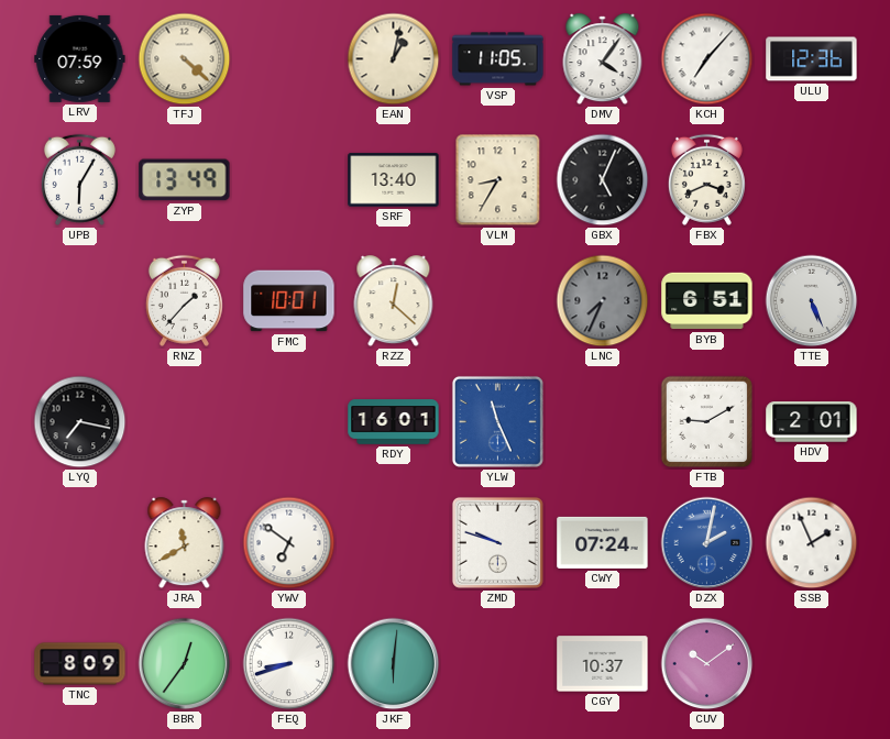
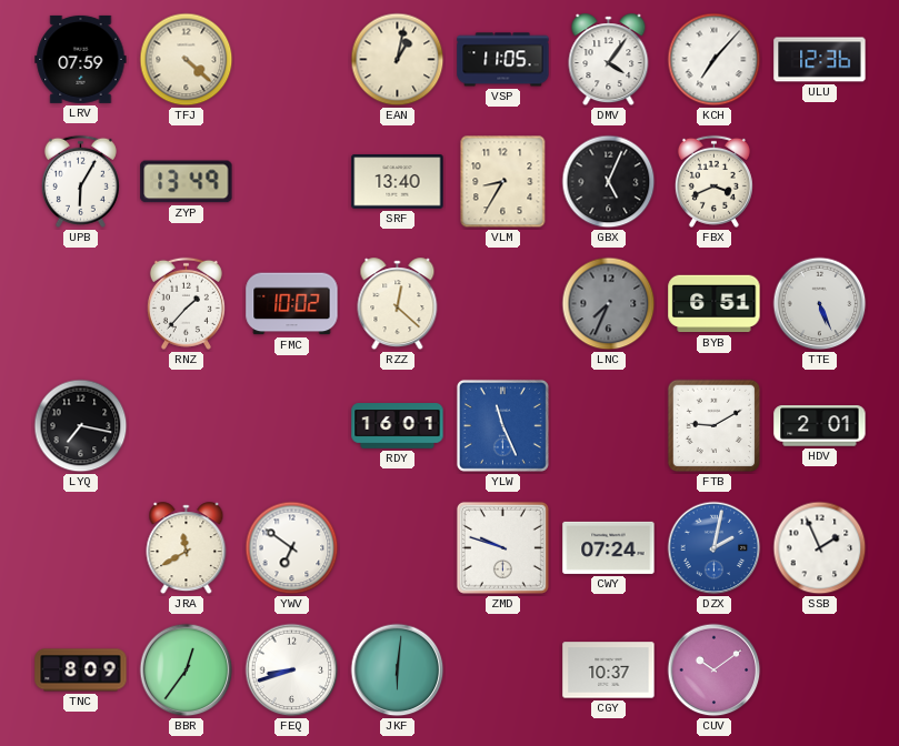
FMC: 10:01 -> 10:02 (292, 304)
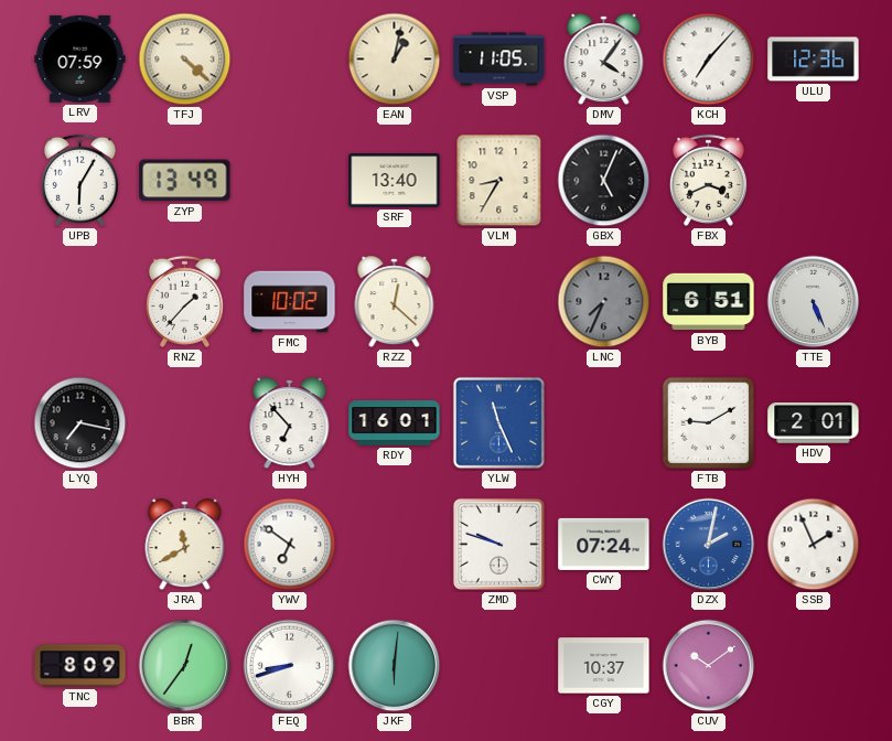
HYH: none -> 6:53 (290, 423)
